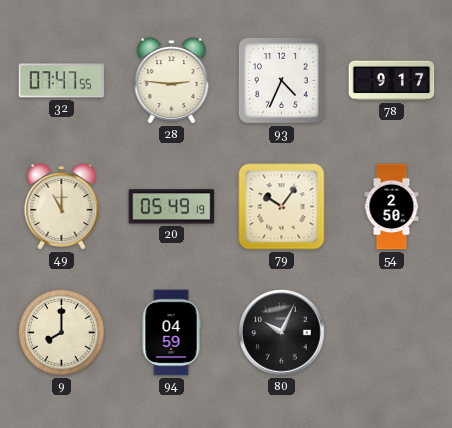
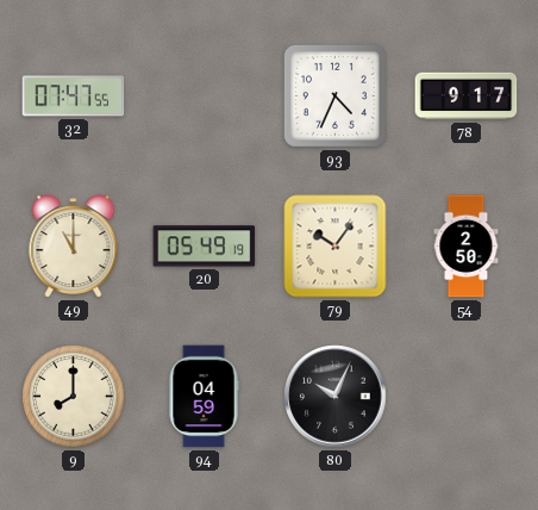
28: 2:46 -> none (172, 81)
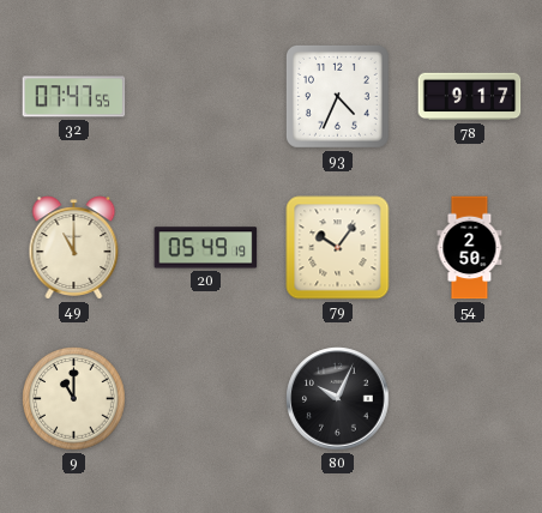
9: 8:00 -> 11:00 (74, 399)
94: 04:59 -> none (204, 397)
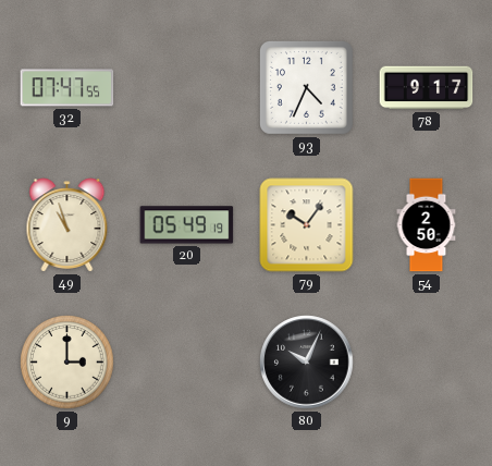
49: 11:00 -> 10:57 (67, 225)
9: 11:00 -> 3:00 (67, 363)
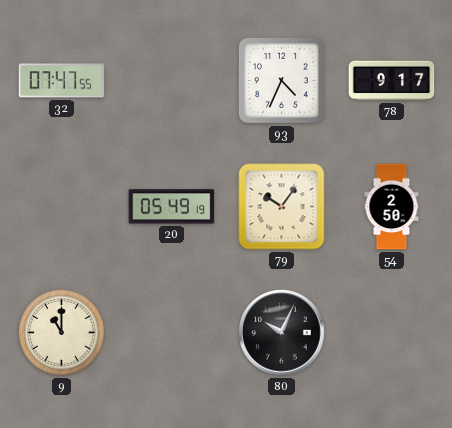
49: 10:57 -> none (67, 225)
9: 3:00 -> 11:00 (62, 333)
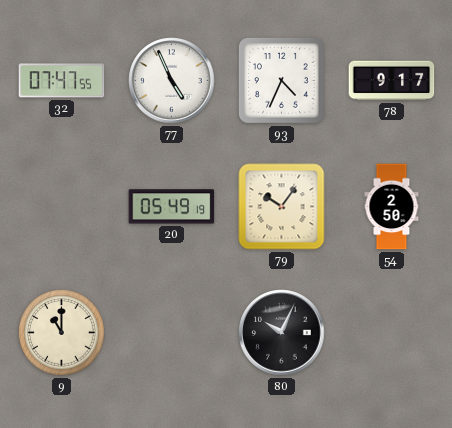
77: none -> 4:56 (172, 81)
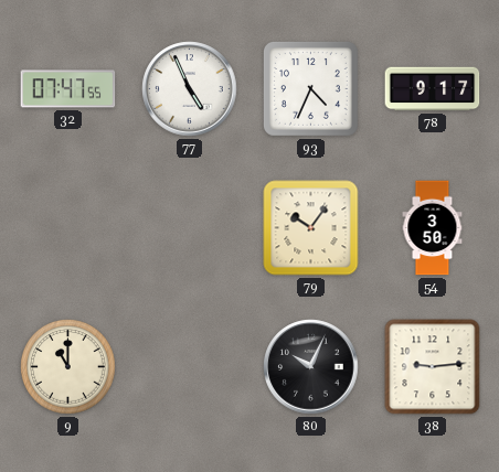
20: 05:49 -> none (172, 207)
54: 2:50 -> 3:50 (433, 228)
38: none -> 9:14 (433, 367)
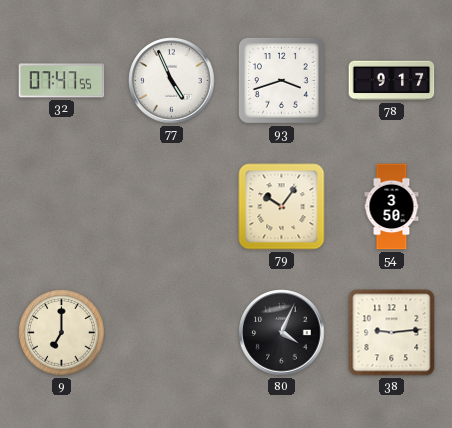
93: 4:34 -> 3:42 (282, 81)
9: 11:00 -> 7:00 (62, 333)
80: 10:04 -> 4:04 (282, 333)
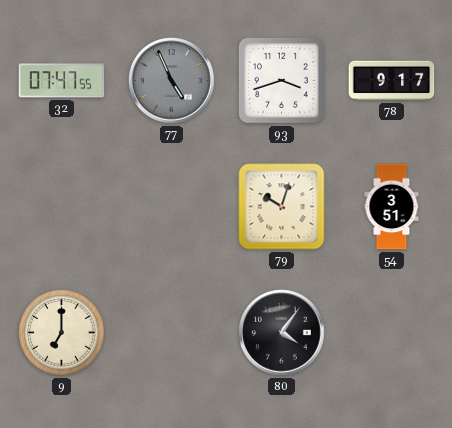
77 dial: white -> grey (172, 81)
79: 10:06 -> 10:03 (282, 207)
54: 3:50 -> 3:51 (392, 207)
80: 4:04 -> 4:06 (282, 333)
38: 9:14 -> none (392, 333)
